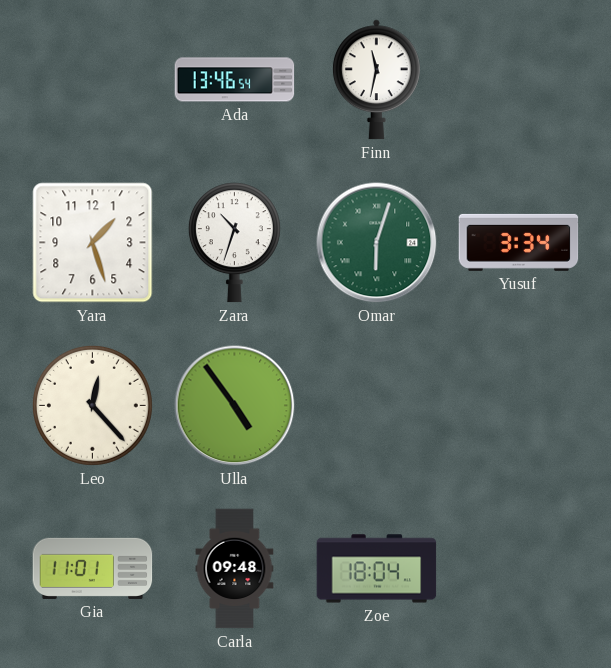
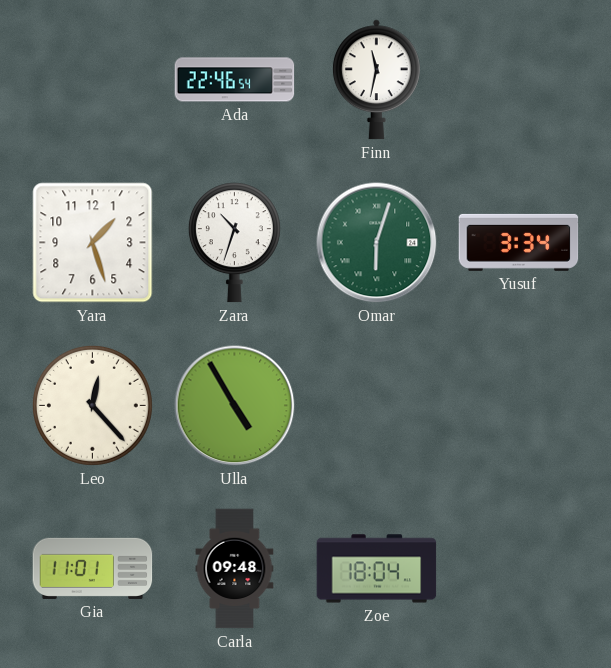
Ada: 13:46 -> 22:46 (235, 80)
Ulla: 4:54 -> 4:55 (235, 406)
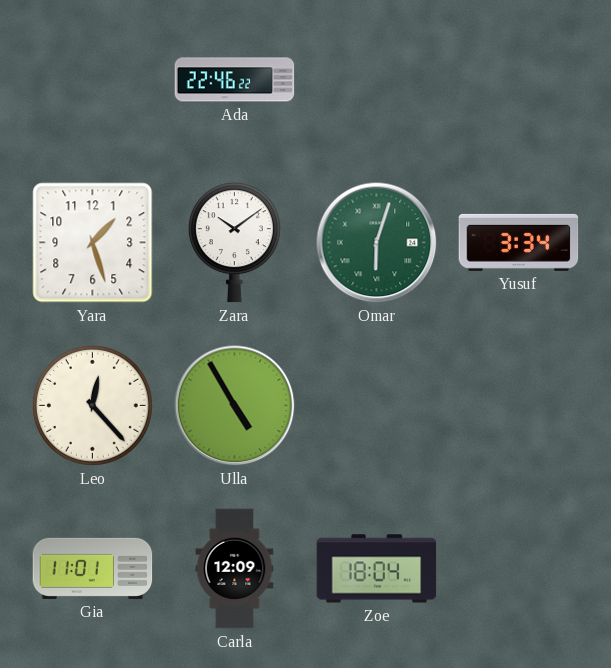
Ada: 22:46:54 -> 22:46:22 (235, 80)
Finn: 11:32 -> none (376, 80)
Zara: 10:33 -> 10:09 (234, 243)
Carla: 09:48 -> 12:09 (235, 569)
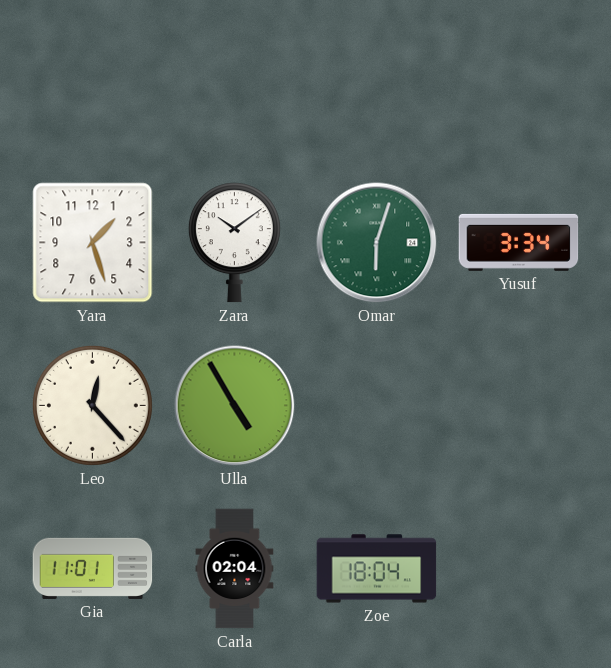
Ada: 22:46 -> none (235, 80)
Carla: 12:09 -> 02:04 (235, 569)
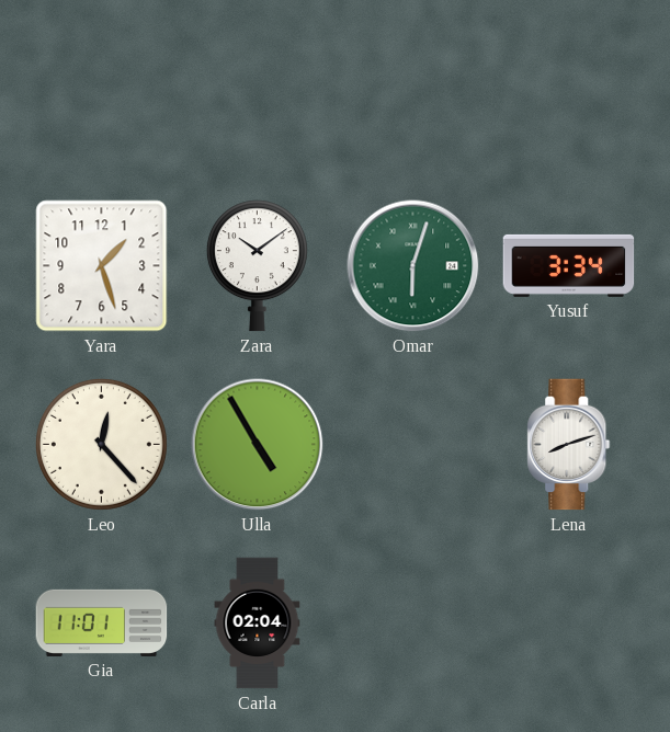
Lena: none -> 8:12 (569, 445)
Zoe: 18:04 -> none (377, 569)
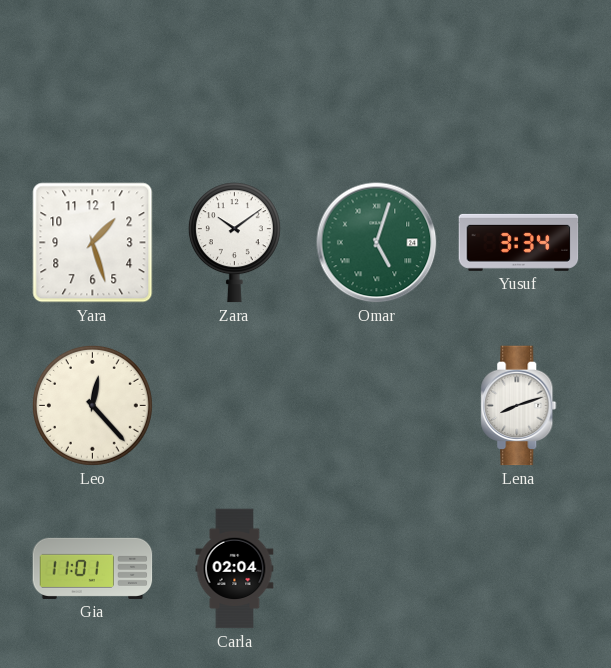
Omar: 6:03 -> 5:03 (377, 243)
Ulla: 4:55 -> none (258, 445)
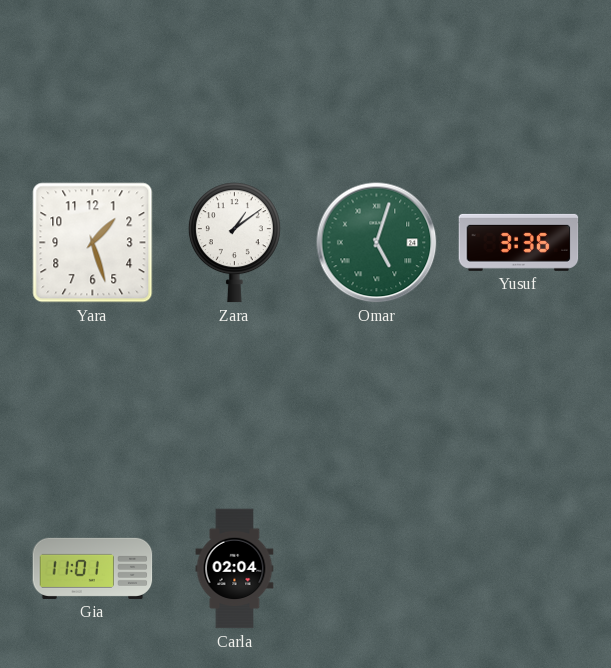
Zara: 10:09 -> 1:09 (234, 243)
Yusuf: 3:34 -> 3:36 (519, 242)
Leo: 12:23 -> none (92, 405)
Lena: 8:12 -> none (519, 406)
